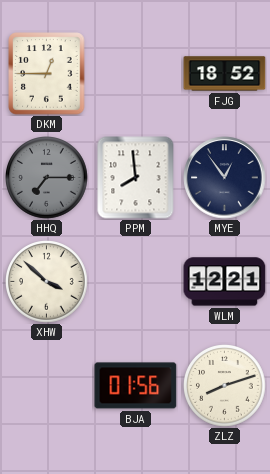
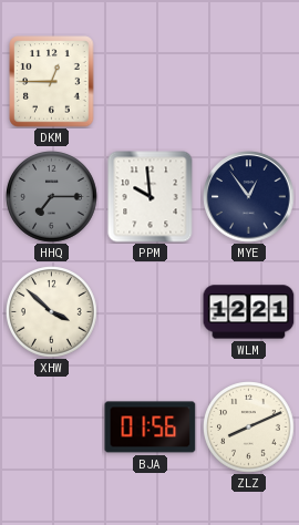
FJG: 18:52 -> none (225, 74)
PPM: 7:59 -> 9:59 (151, 197)
ZLZ: 8:12 -> 8:11 (249, 428)
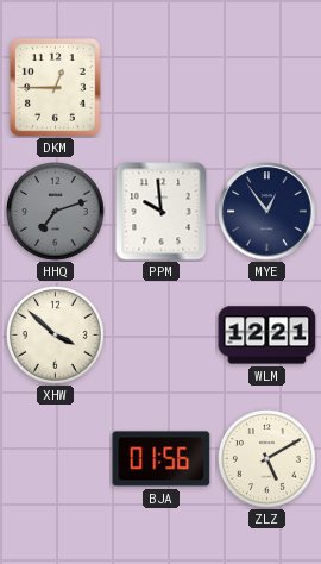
HHQ: 7:15 -> 7:12 (56, 212)
ZLZ: 8:11 -> 5:10 (267, 459)
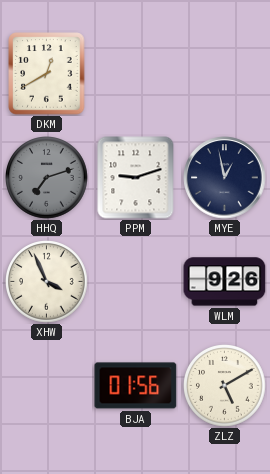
DKM: 12:45 -> 12:40 (47, 74)
PPM: 9:59 -> 9:12 (136, 178)
MYE: 12:54 -> 12:58 (225, 178)
XHW: 3:52 -> 3:56 (47, 282)
WLM: 12:21 -> 9:26 (225, 282)
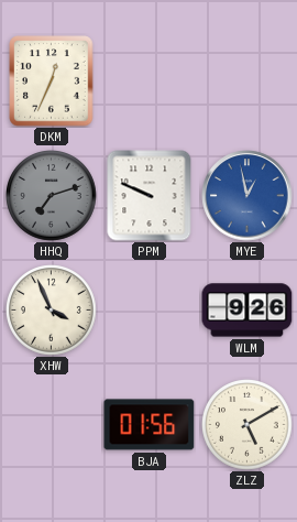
DKM: 12:40 -> 12:34 (52, 81)
PPM: 9:12 -> 9:49 (150, 196)
MYE dial: navy -> blue (248, 196)
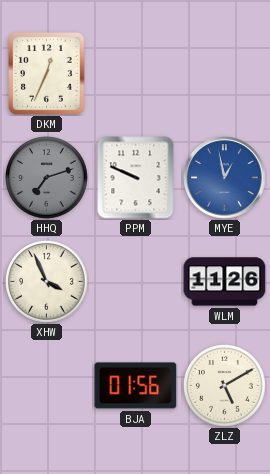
WLM: 9:26 -> 11:26 (225, 282)
